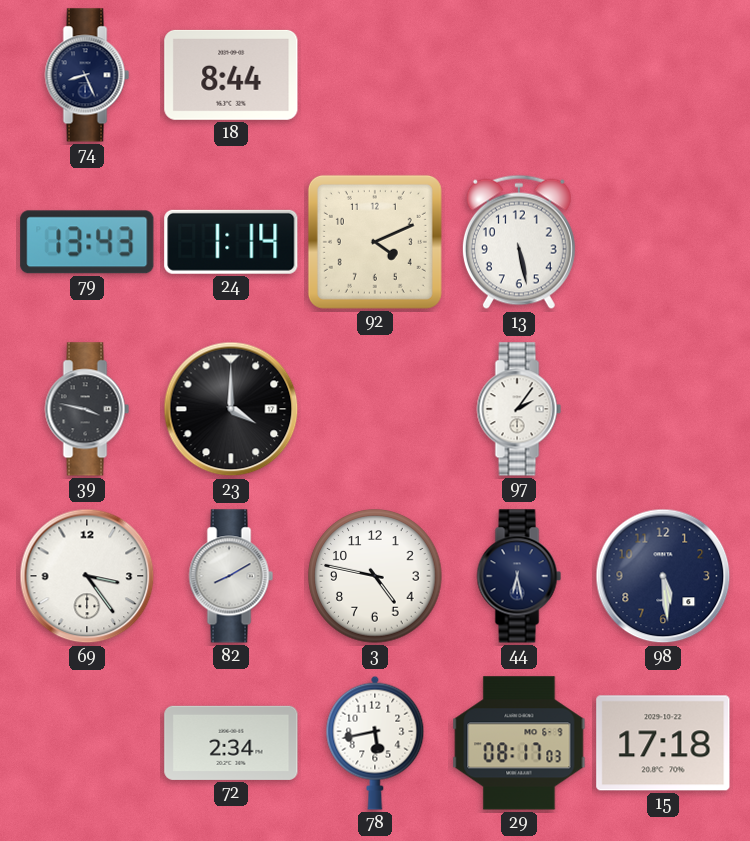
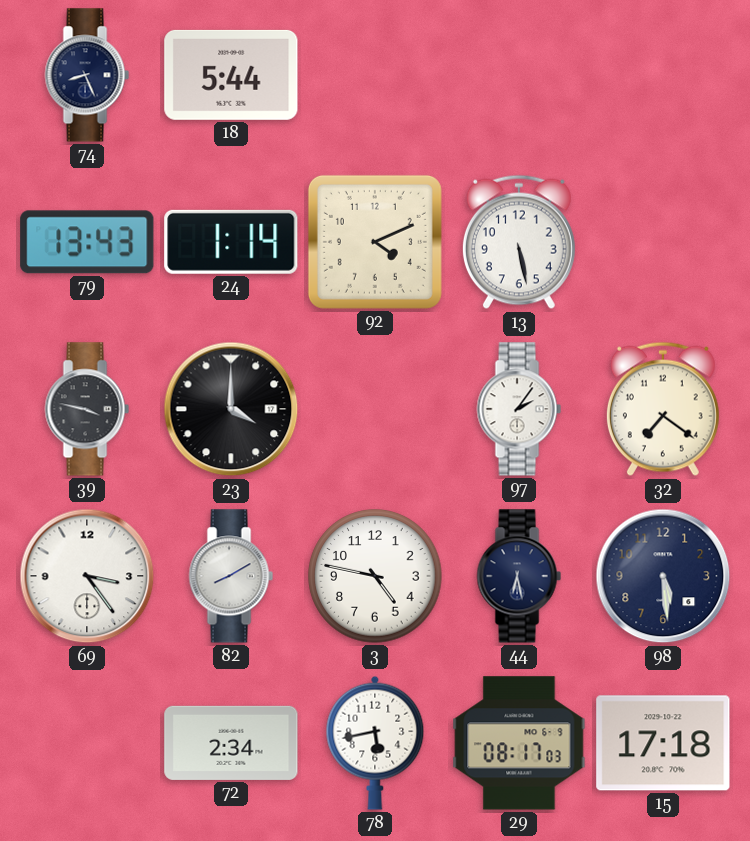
18: 8:44 -> 5:44 (231, 75)
32: none -> 7:21 (663, 409)
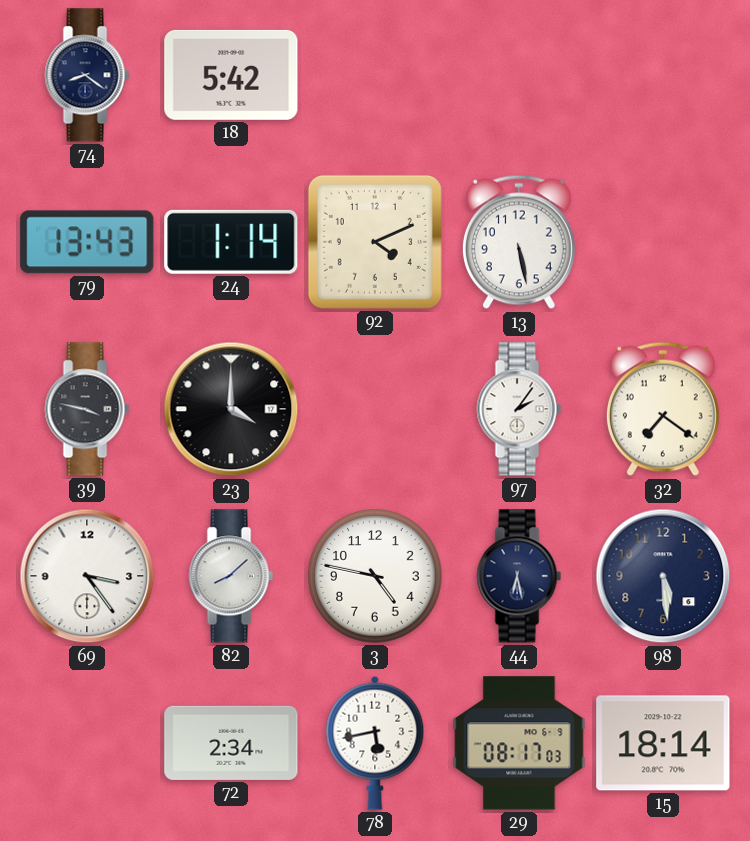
74: 8:26 -> 8:21 (87, 75)
18: 5:44 -> 5:42 (231, 75)
82: 8:10 -> 8:08 (231, 576)
15: 17:18 -> 18:14 (663, 743)
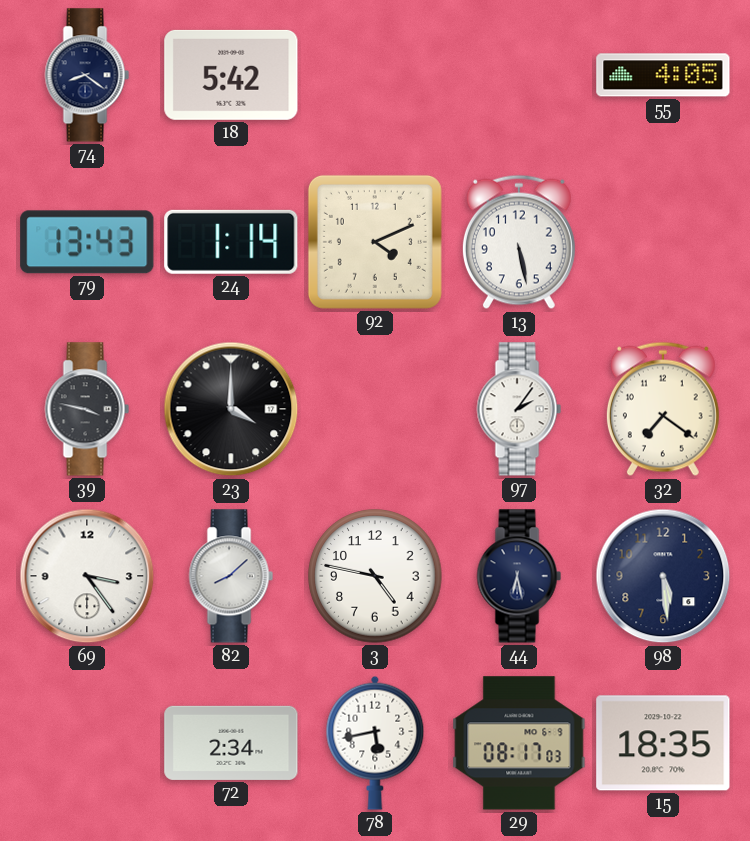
55: none -> 4:05 (663, 75)
15: 18:14 -> 18:35 (663, 743)
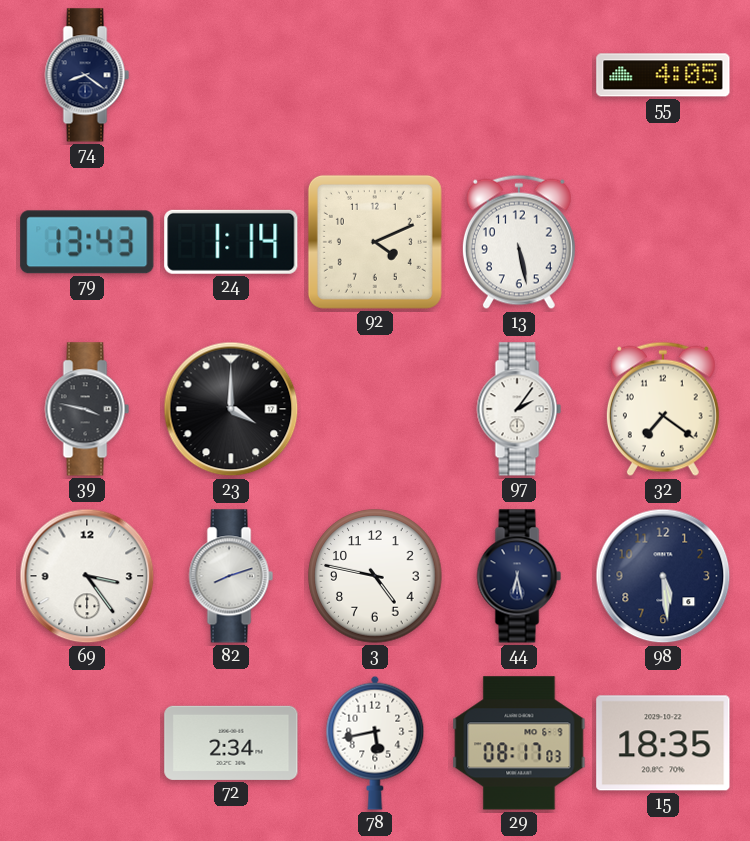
18: 5:42 -> none (231, 75)
82: 8:08 -> 8:12 (231, 576)
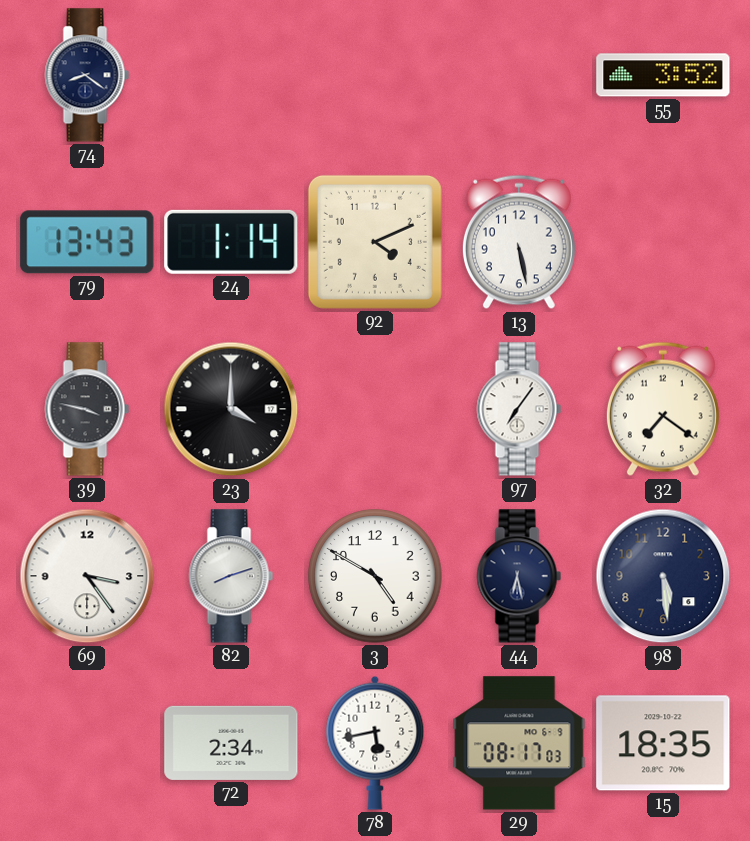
55: 4:05 -> 3:52 (663, 75)
97: 2:06 -> 7:06 (519, 409)
3: 4:47 -> 4:50 (375, 576)
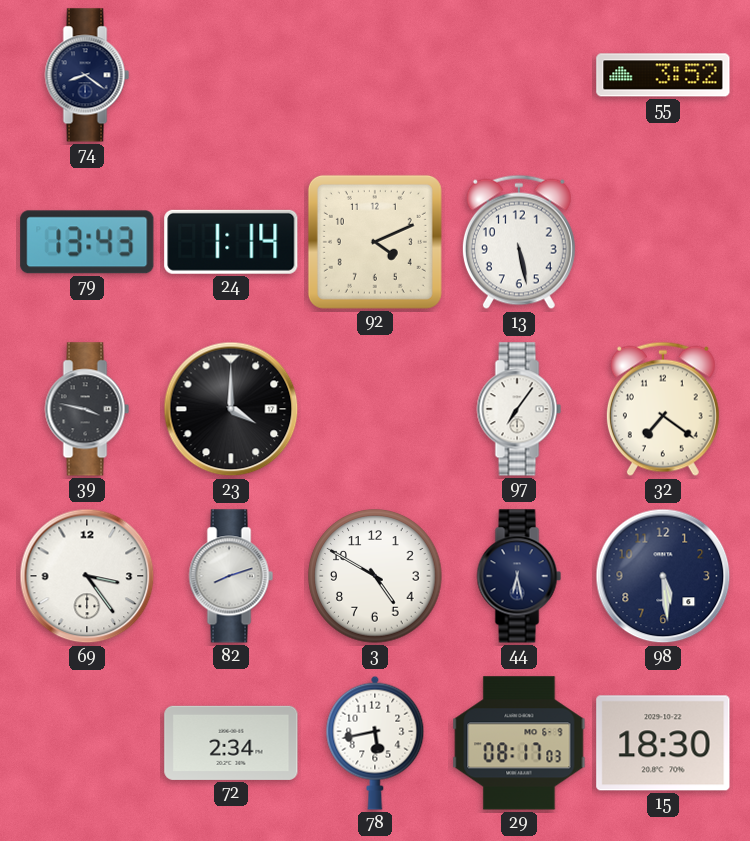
15: 18:35 -> 18:30 (663, 743)
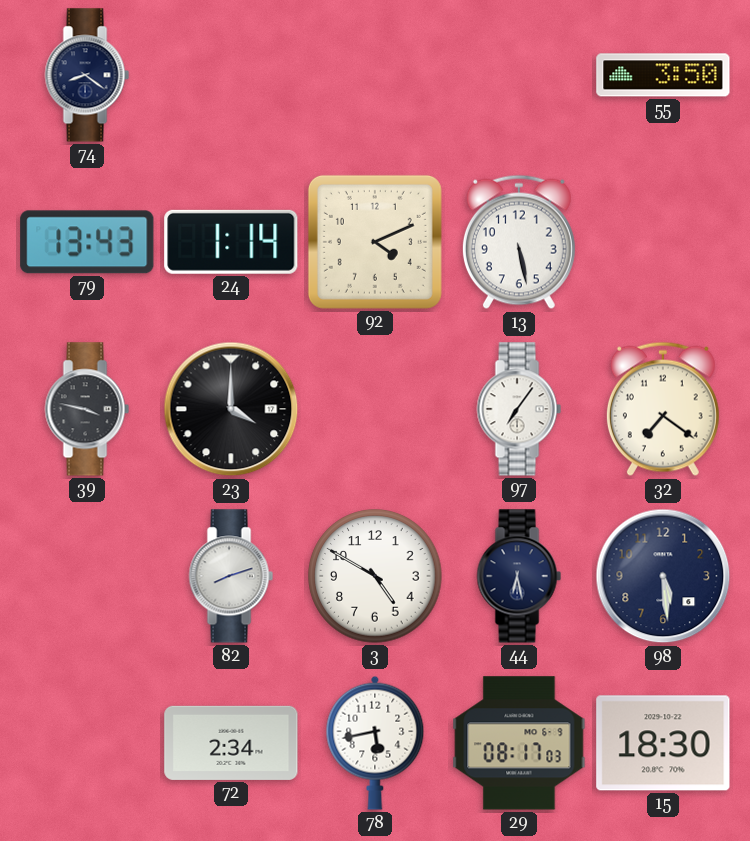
55: 3:52 -> 3:50 (663, 75)
69: 3:24 -> none (87, 576)
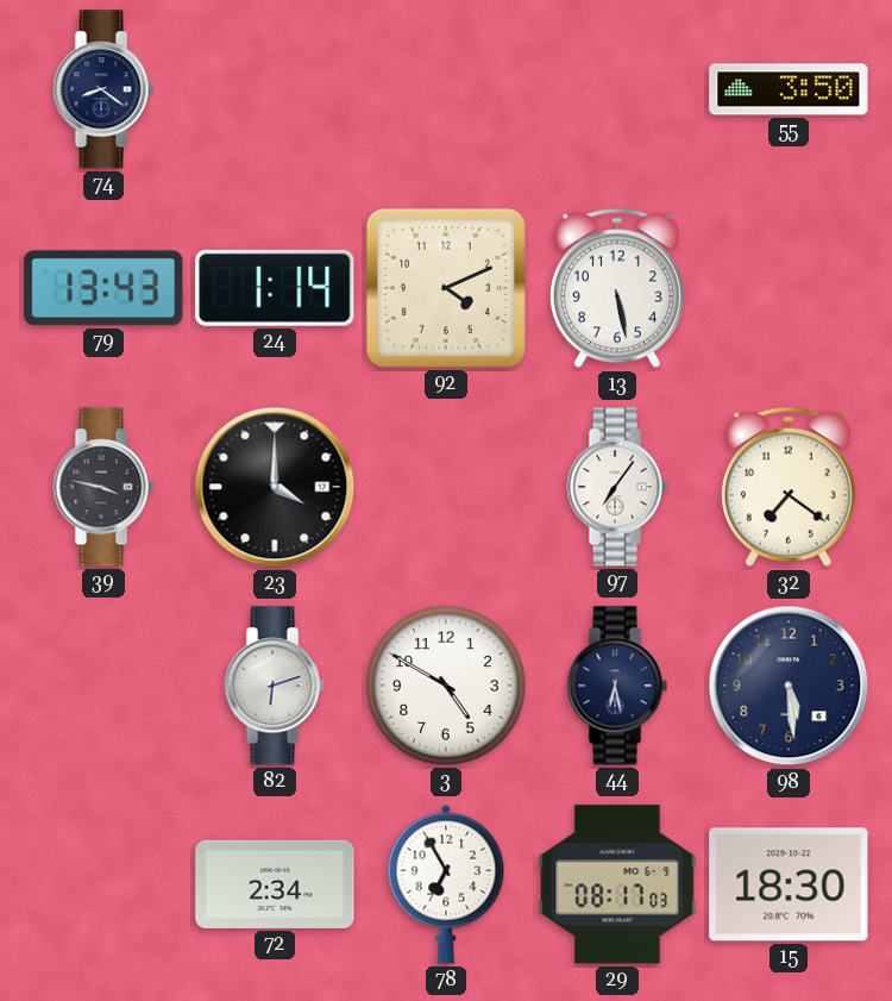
82: 8:12 -> 6:12 (275, 686)
78: 5:43 -> 6:55 (446, 884)
